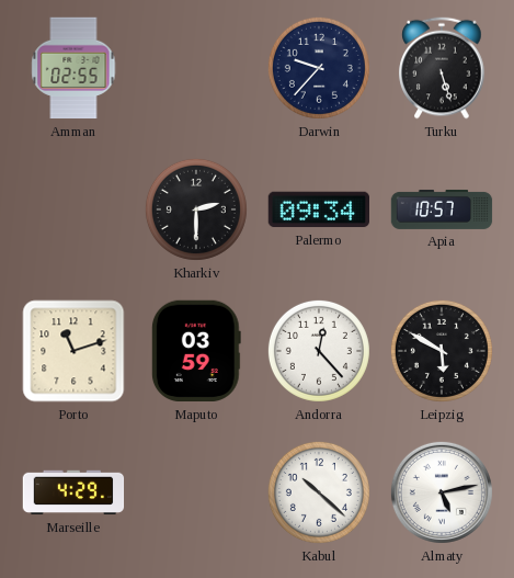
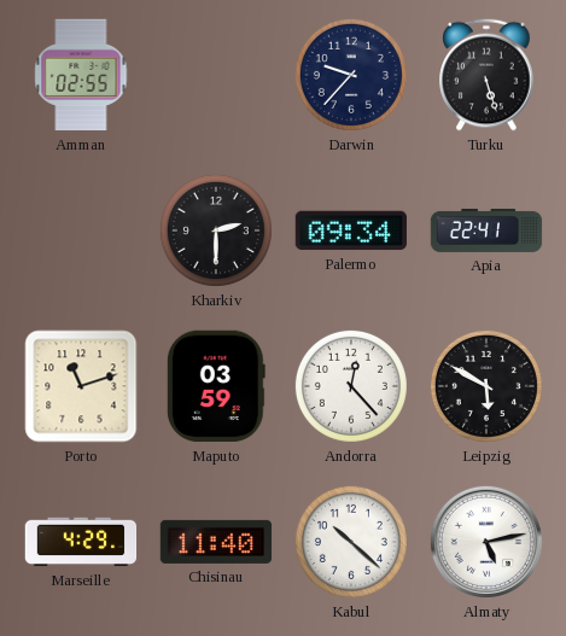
Apia: 10:57 -> 22:41 (486, 231)
Chisinau: none -> 11:40 (216, 542)
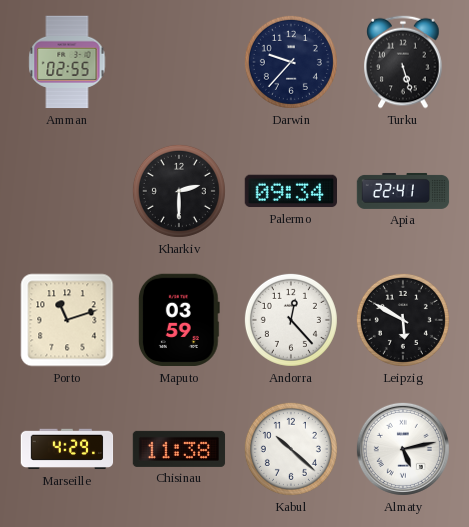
Chisinau: 11:40 -> 11:38 (179, 449)
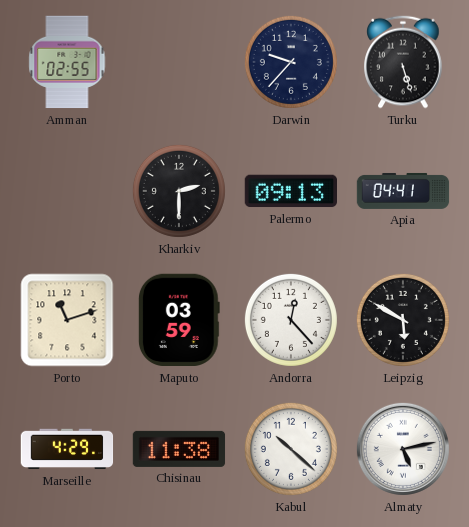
Palermo: 09:34 -> 09:13 (290, 191)
Apia: 22:41 -> 04:41 (403, 191)
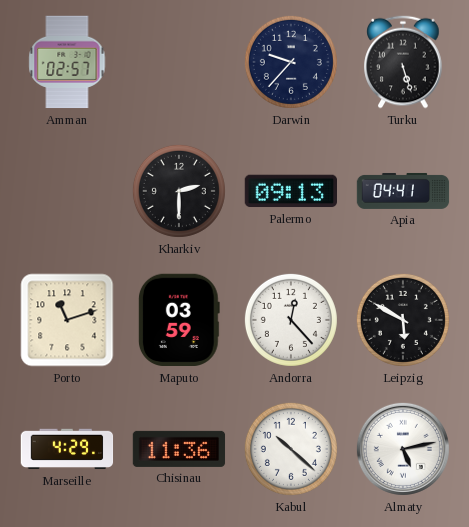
Amman: 02:55 -> 02:57 (67, 62)
Chisinau: 11:38 -> 11:36 (179, 449)
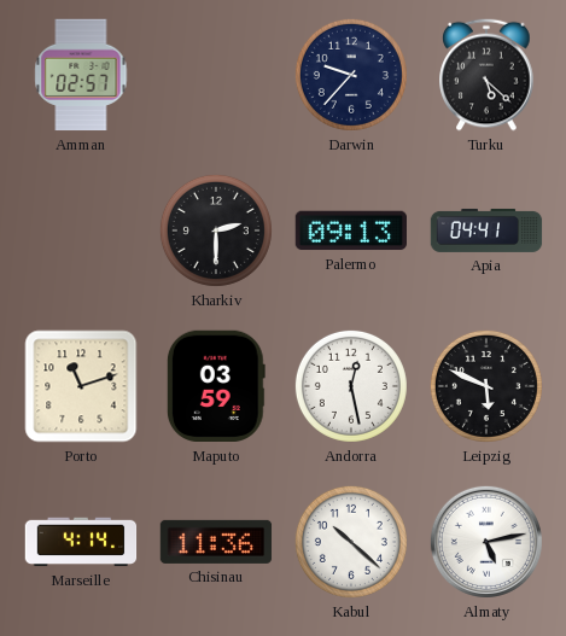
Turku: 5:27 -> 5:22 (486, 75)
Andorra: 12:23 -> 12:28 (351, 386)
Leipzig: 5:50 -> 5:49 (486, 386)
Marseille: 4:29 -> 4:14 (81, 542)
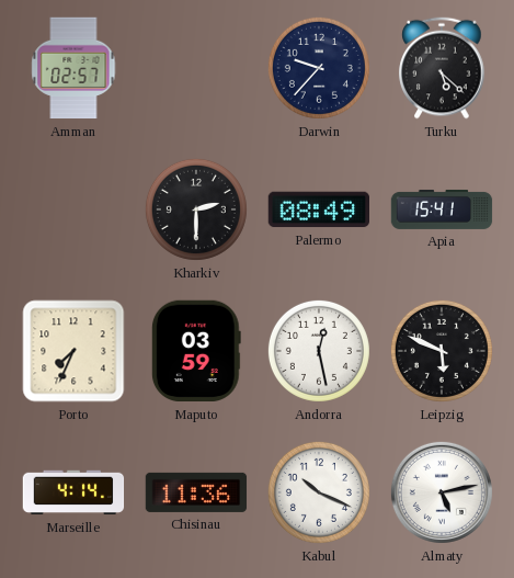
Palermo: 09:13 -> 08:49 (318, 209)
Apia: 04:41 -> 15:41 (442, 209)
Porto: 11:12 -> 7:34 (73, 351)
Kabul: 10:22 -> 10:19 (319, 492)
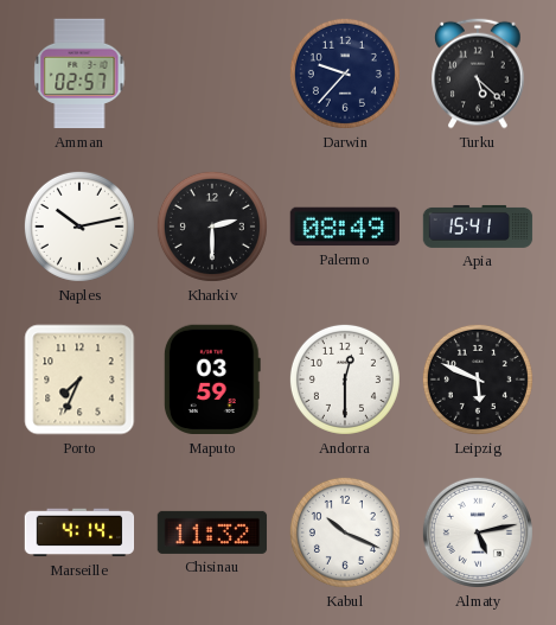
Naples: none -> 10:13 (79, 227)
Andorra: 12:28 -> 12:30 (345, 380)
Chisinau: 11:36 -> 11:32 (212, 532)
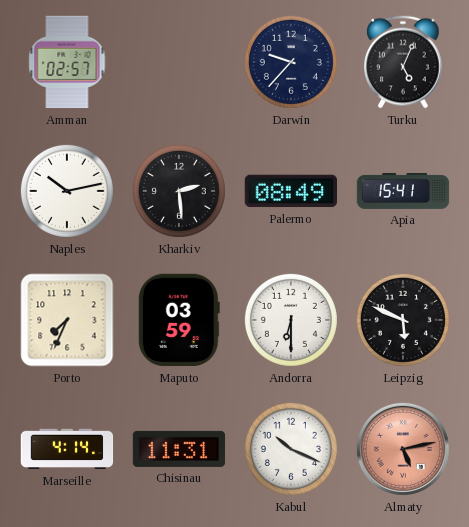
Turku: 5:22 -> 5:04 (403, 62)
Kharkiv: 2:30 -> 2:29 (179, 191)
Andorra: 12:30 -> 6:30 (291, 320)
Chisinau: 11:32 -> 11:31 (179, 449)
Almaty dial: white -> salmon (403, 449)
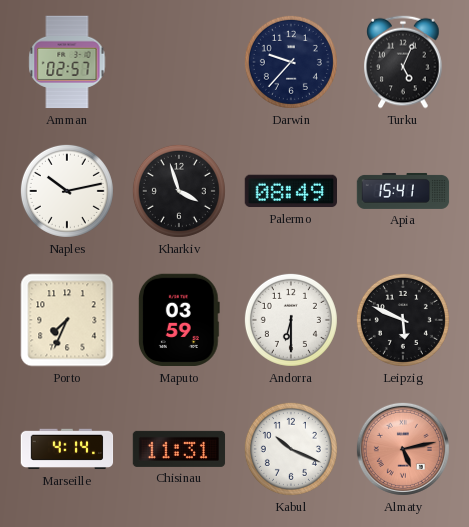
Kharkiv: 2:29 -> 3:57 (179, 191)
